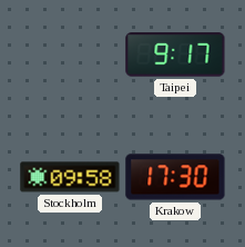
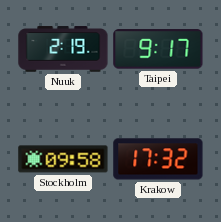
Nuuk: none -> 2:19 (63, 49)
Krakow: 17:30 -> 17:32 (158, 159)
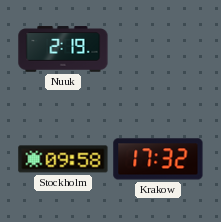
Taipei: 9:17 -> none (158, 49)
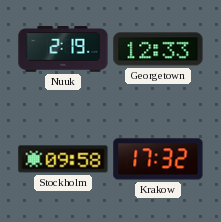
Georgetown: none -> 12:33 (158, 49)
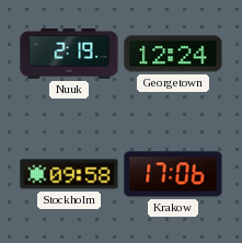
Georgetown: 12:33 -> 12:24 (173, 54)
Krakow: 17:32 -> 17:06 (173, 174)
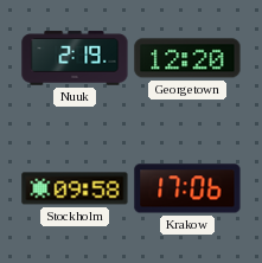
Georgetown: 12:24 -> 12:20 (187, 58)
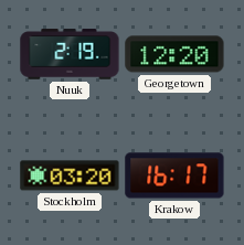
Stockholm: 09:58 -> 03:20 (70, 175)
Krakow: 17:06 -> 16:17 (174, 175)
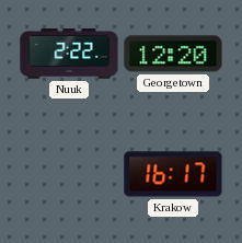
Nuuk: 2:19 -> 2:22 (69, 54)
Stockholm: 03:20 -> none (70, 175)
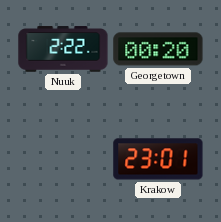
Georgetown: 12:20 -> 00:20 (158, 49)
Krakow: 16:17 -> 23:01 (158, 159)
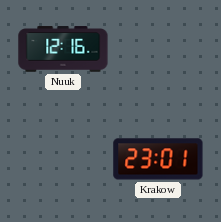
Nuuk: 2:22 -> 12:16 (63, 49)
Georgetown: 00:20 -> none (158, 49)
